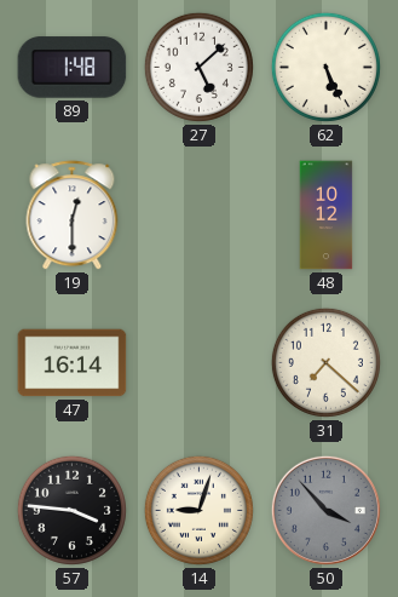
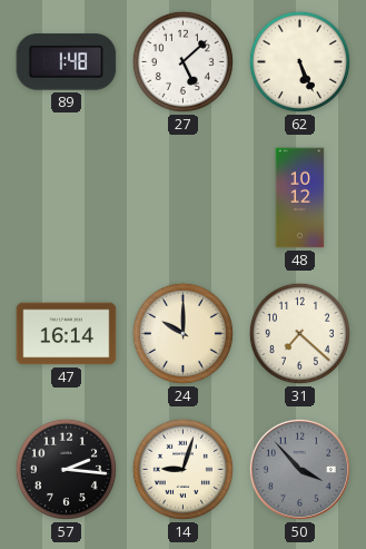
19: 12:30 -> none (73, 216)
24: none -> 10:00 (182, 333)
57: 3:46 -> 2:16 (66, 469)
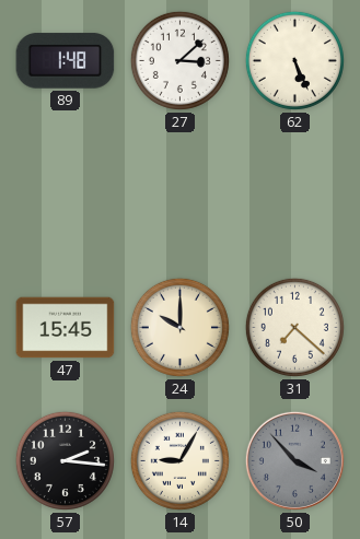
27: 5:08 -> 3:08 (179, 60)
48: 10:12 -> none (300, 198)
47: 16:14 -> 15:45 (66, 328)
14: 9:03 -> 9:05 (179, 460)
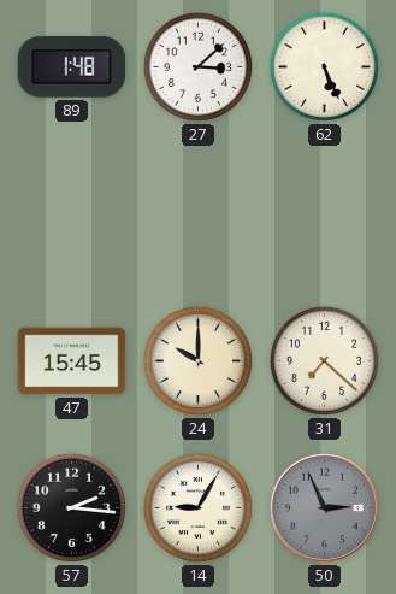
50: 3:53 -> 2:56 (324, 507)
